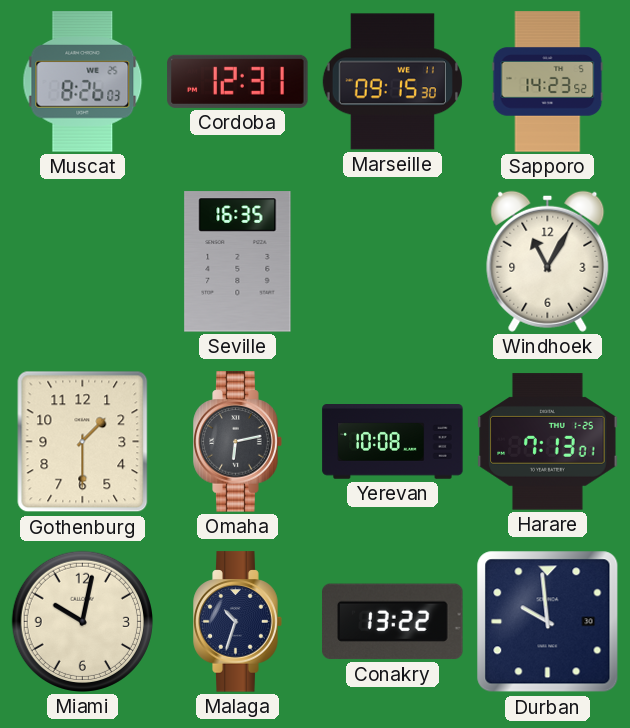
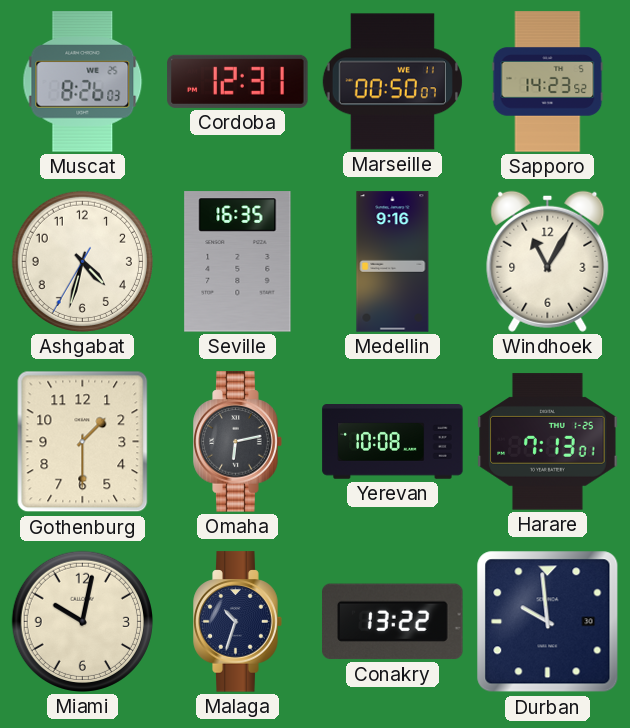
Marseille: 09:15 -> 00:50 (392, 82)
Ashgabat: none -> 4:32 (82, 261)
Medellin: none -> 9:16 (393, 262)
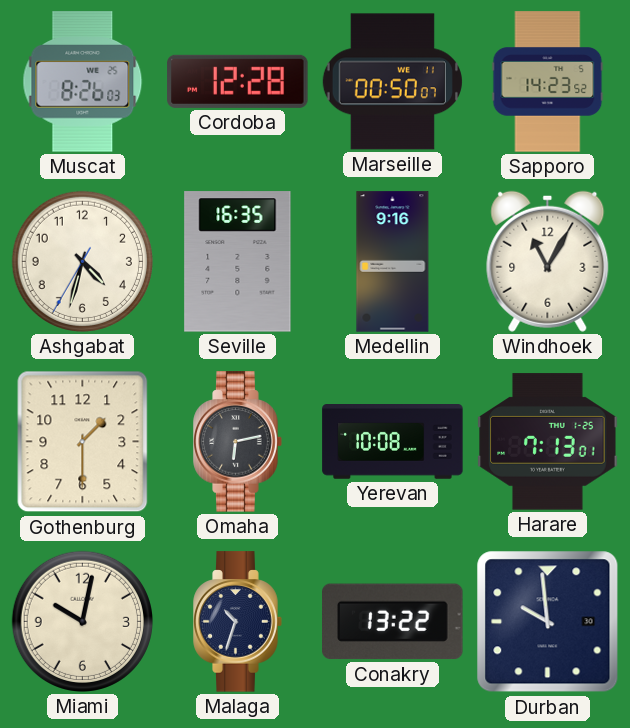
Cordoba: 12:31 -> 12:28 (238, 81)
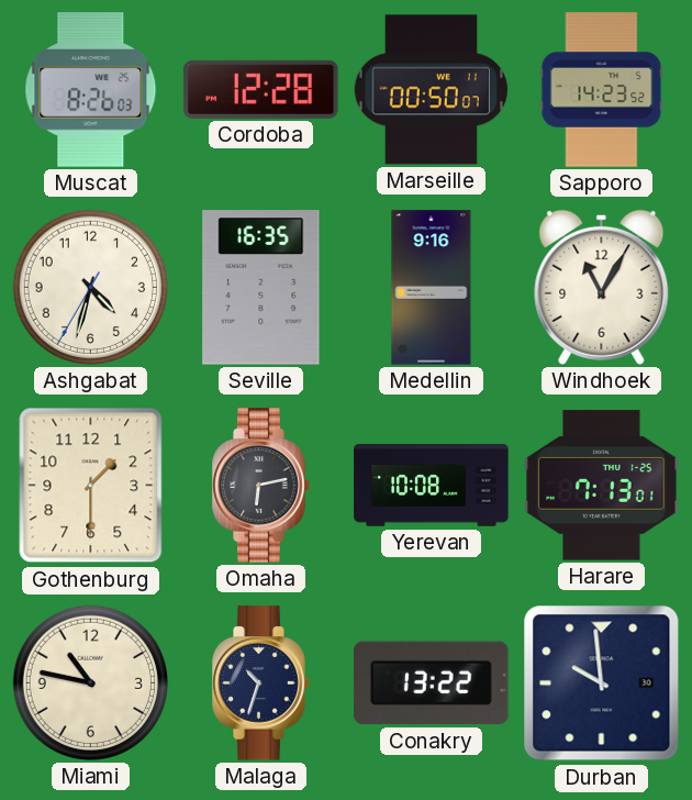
Miami: 10:02 -> 10:47 (90, 682)
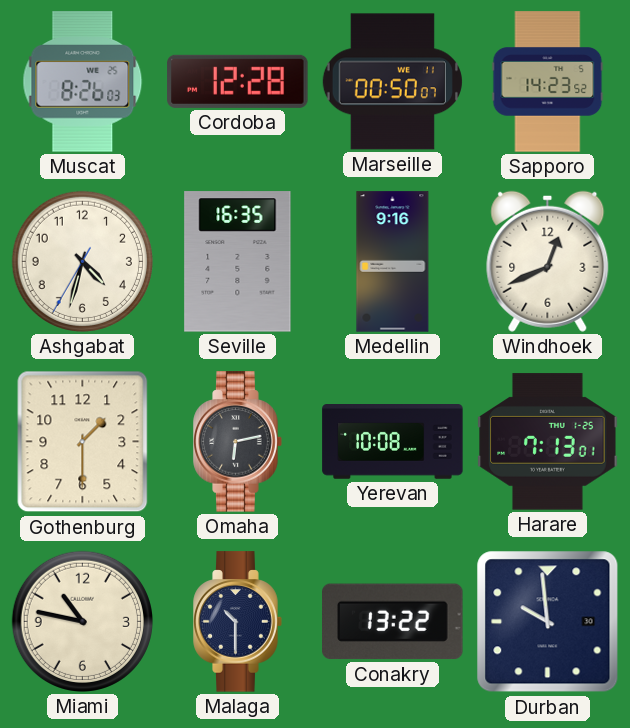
Windhoek: 11:05 -> 12:41 (548, 261)
Malaga: 10:33 -> 10:30 (238, 622)
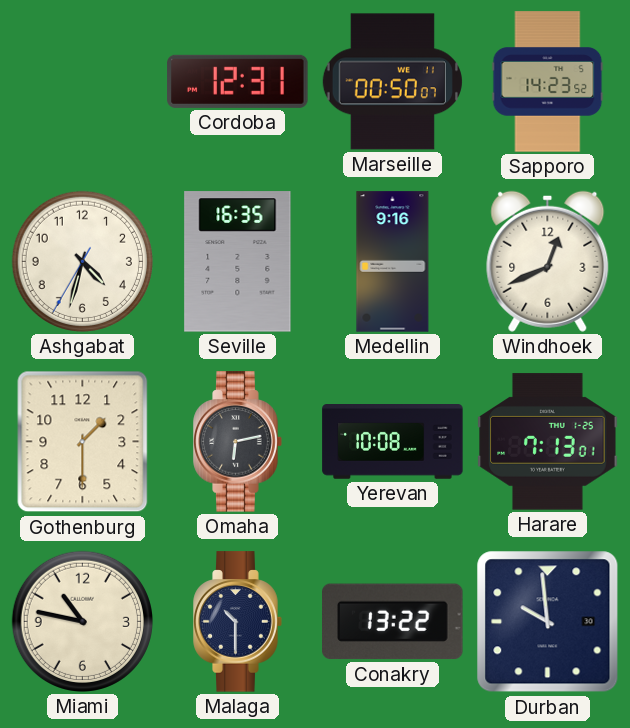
Muscat: 8:26 -> none (83, 82)
Cordoba: 12:28 -> 12:31 (238, 81)
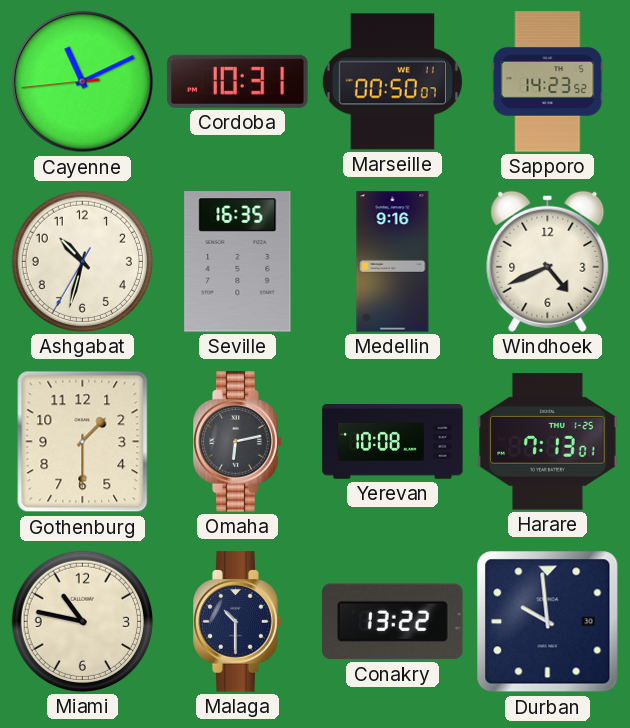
Cayenne: none -> 11:10 (83, 82)
Cordoba: 12:31 -> 10:31 (238, 81)
Ashgabat: 4:32 -> 10:32 (82, 261)
Windhoek: 12:41 -> 4:41 (548, 261)
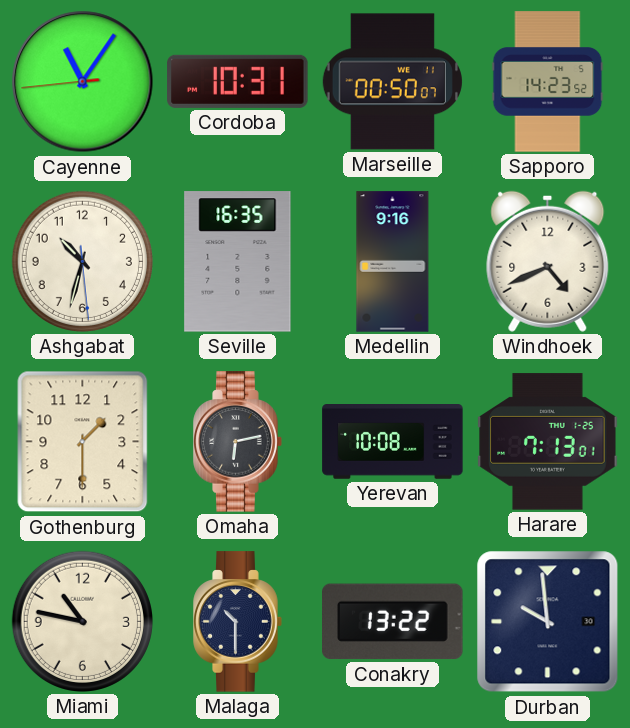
Cayenne: 11:10 -> 11:05 (83, 82)
Ashgabat: 10:32:35 -> 10:32:29 (82, 261)
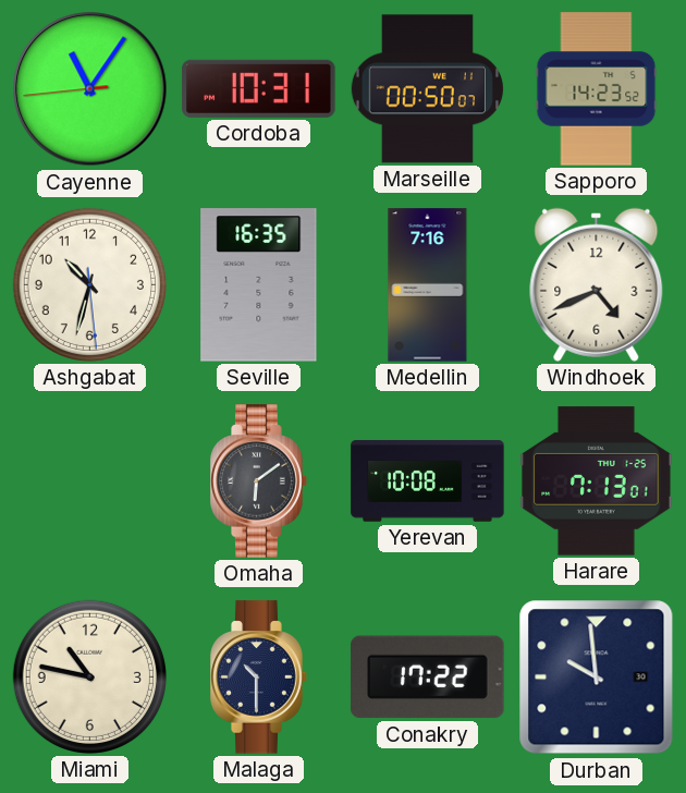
Medellin: 9:16 -> 7:16 (428, 285)
Gothenburg: 1:30 -> none (83, 442)
Omaha: 6:13 -> 6:09 (259, 481)
Conakry: 13:22 -> 17:22 (428, 678)
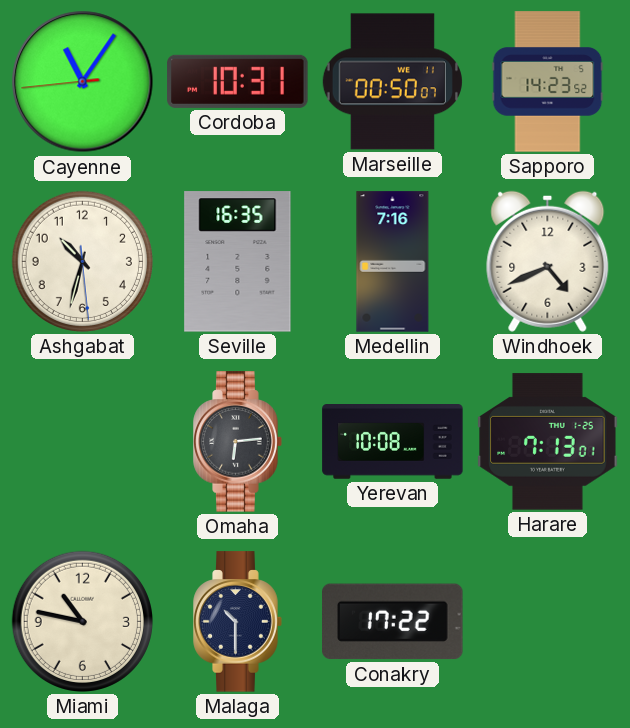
Omaha: 6:09 -> 6:14 (238, 442)
Durban: 9:59 -> none (597, 678)
